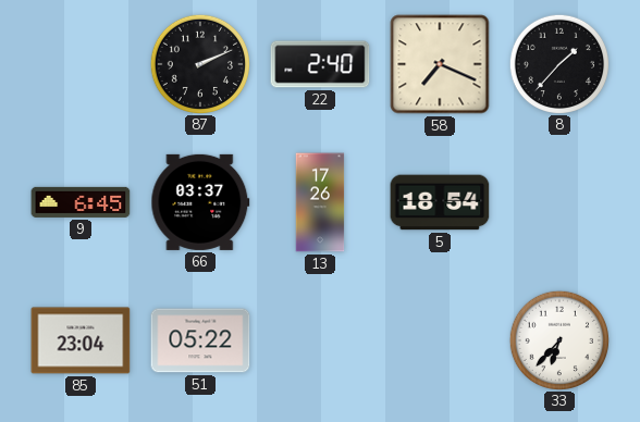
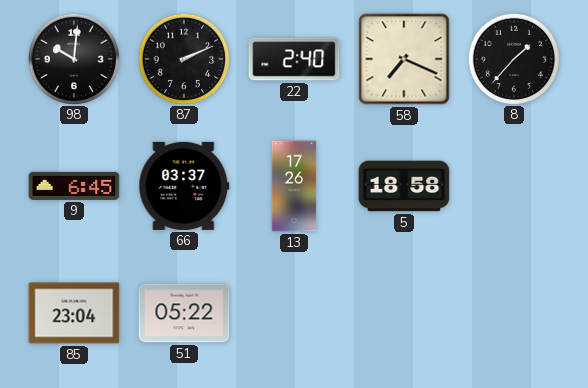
98: none -> 10:01 (73, 58)
5: 18:54 -> 18:58 (404, 186)
33: 6:37 -> none (558, 339)
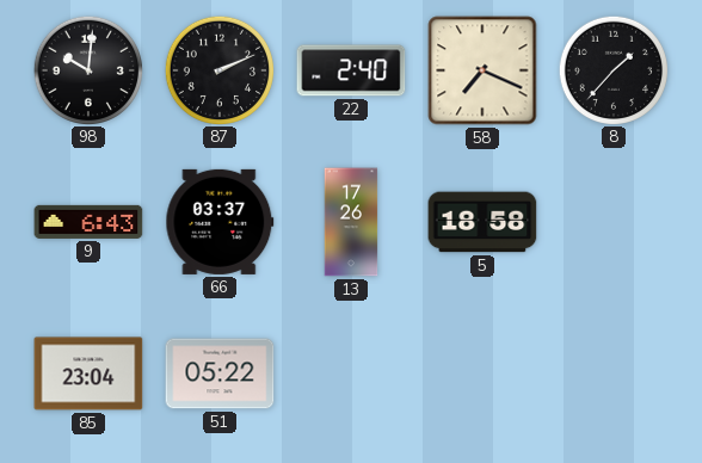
9: 6:45 -> 6:43 (88, 222)
